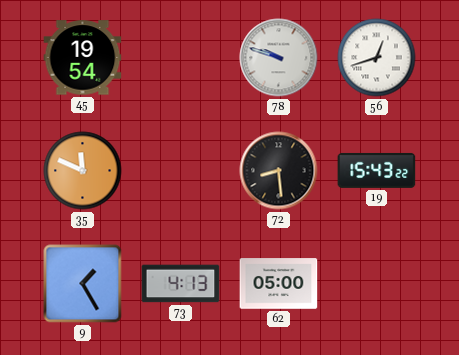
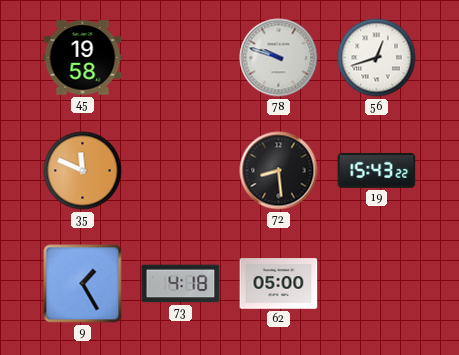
45: 19:54 -> 19:58 (83, 58)
73: 4:13 -> 4:18 (181, 284)
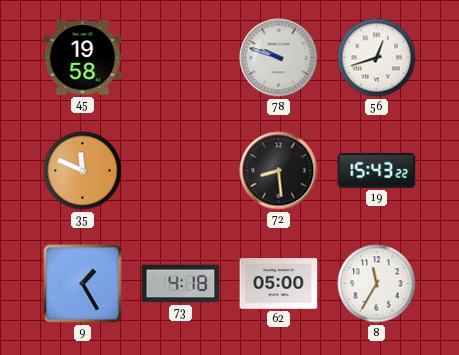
8: none -> 11:35 (377, 284)
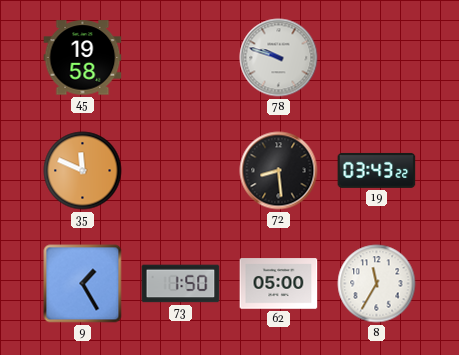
56: 12:42 -> none (377, 58)
19: 15:43 -> 03:43 (377, 170)
73: 4:18 -> 1:50 (181, 284)
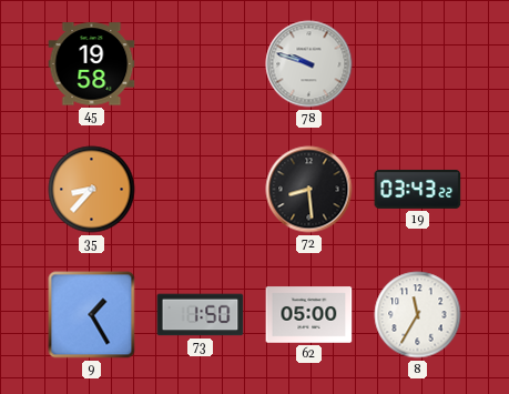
35: 11:49 -> 8:37 (92, 190)
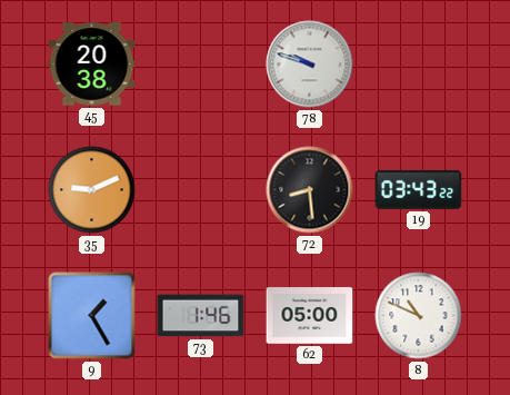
45: 19:58 -> 20:38 (92, 65)
35: 8:37 -> 9:11 (92, 190)
73: 1:50 -> 1:46 (201, 316)
8: 11:35 -> 10:49 (419, 316)
